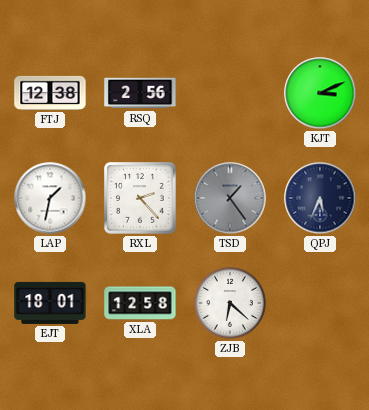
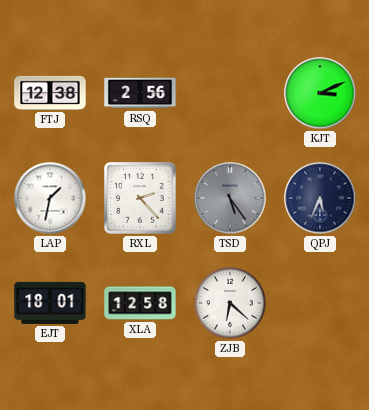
TSD: 1:24 -> 5:24 (230, 198)
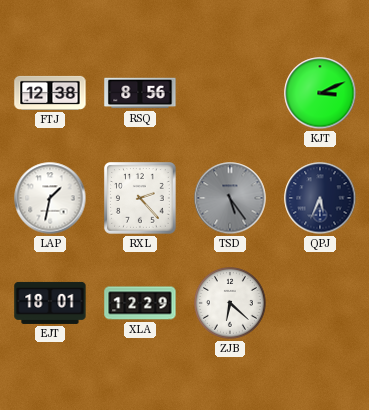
RSQ: 2:56 -> 8:56 (140, 93)
XLA: 12:58 -> 12:29 (140, 303)
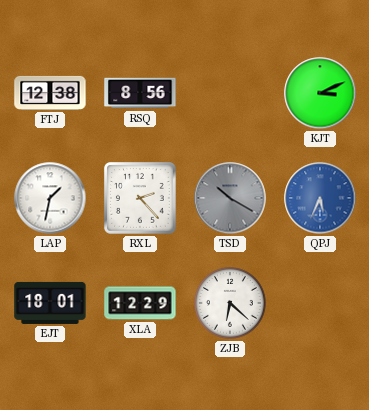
TSD: 5:24 -> 10:20 (230, 198)
QPJ dial: navy -> blue (320, 198)
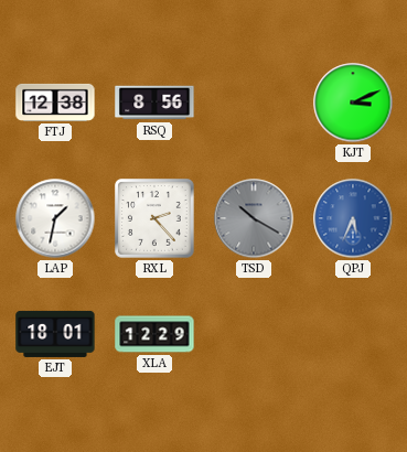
ZJB: 6:22 -> none (231, 304)
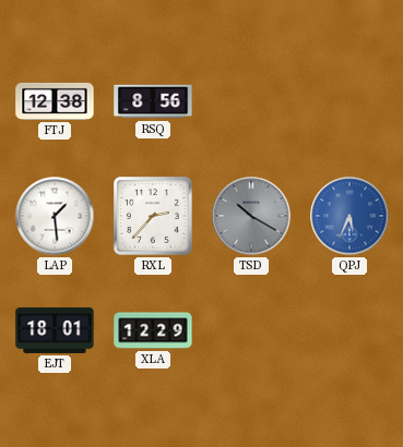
KJT: 3:11 -> none (353, 103)
LAP: 1:32 -> 1:29 (55, 216)
RXL: 2:23 -> 2:37 (154, 217)
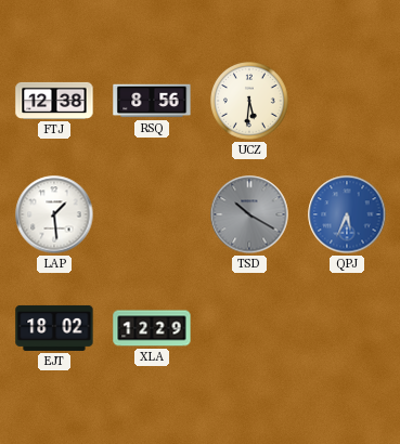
UCZ: none -> 5:31 (250, 102)
RXL: 2:37 -> none (154, 217)
EJT: 18:01 -> 18:02 (54, 328)
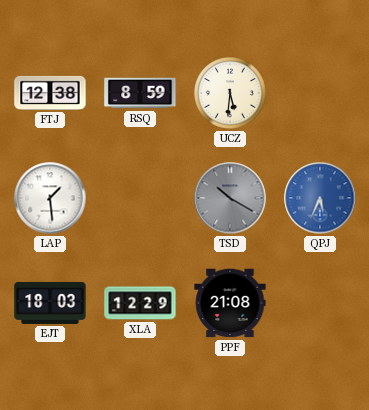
RSQ: 8:56 -> 8:59 (140, 93)
EJT: 18:02 -> 18:03 (50, 303)
PPF: none -> 21:08 (230, 303)
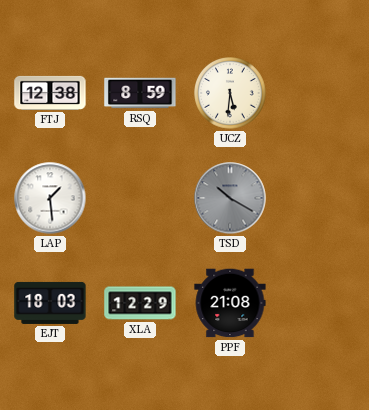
QPJ: 5:34 -> none (320, 198)
